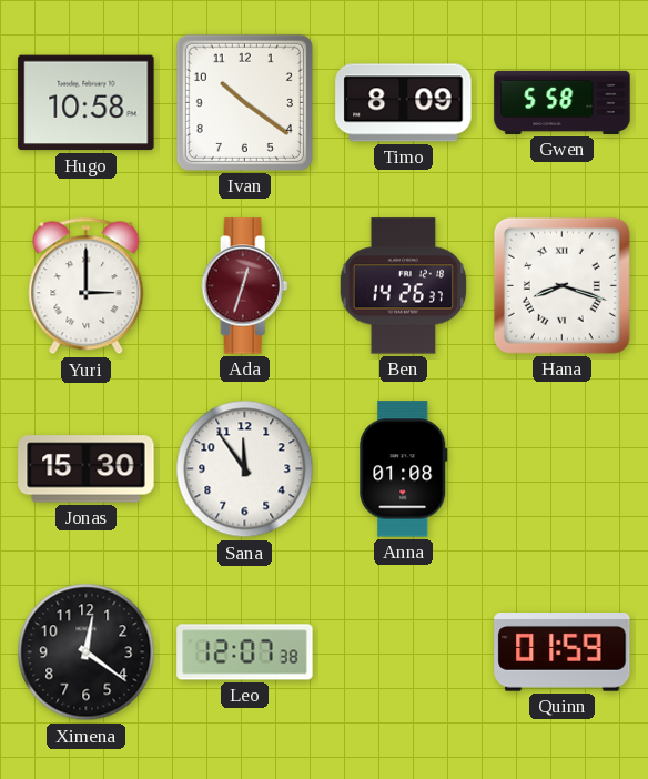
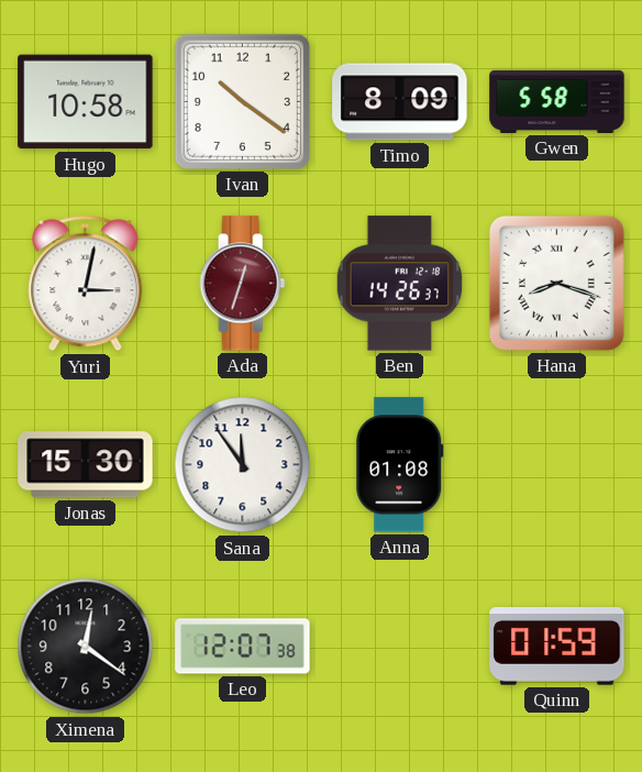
Yuri: 3:00 -> 3:02 (86, 284)
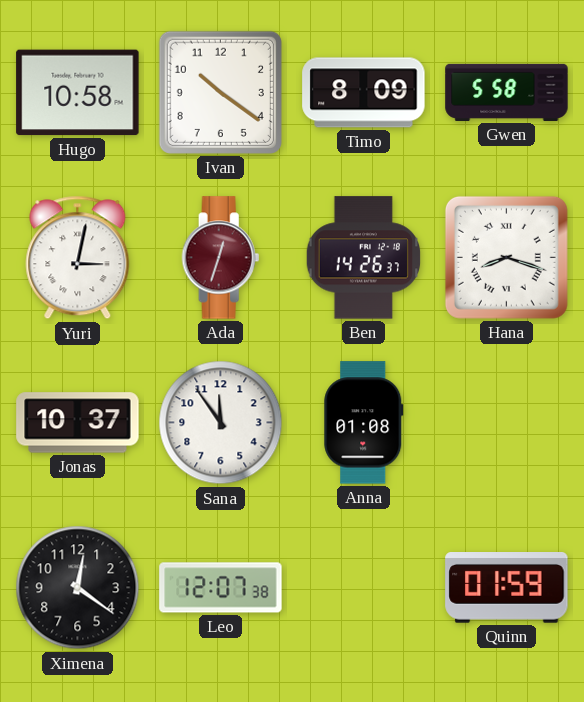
Jonas: 15:30 -> 10:37 (78, 423)
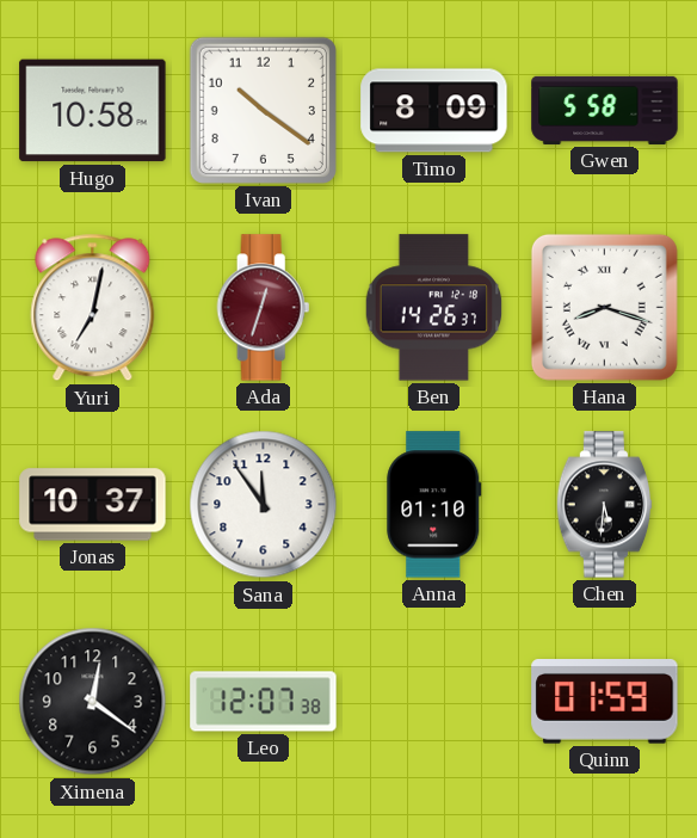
Yuri: 3:02 -> 7:02 (93, 308)
Anna: 01:08 -> 01:10 (434, 505)
Chen: none -> 5:31 (605, 505)
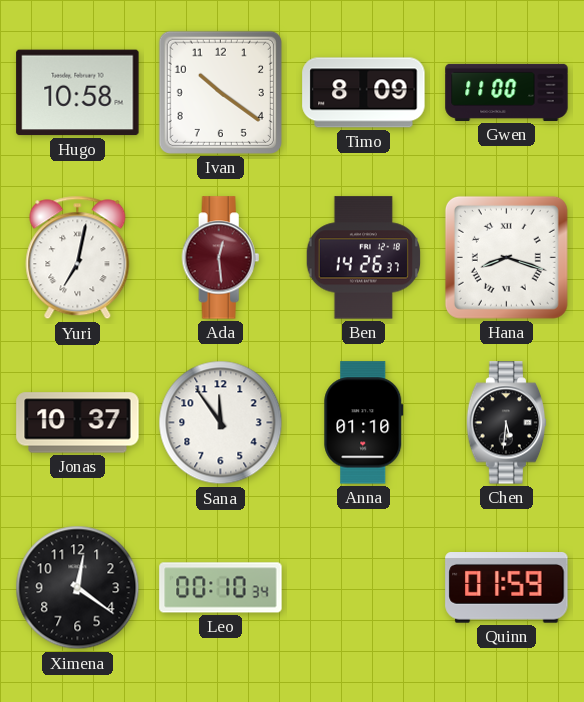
Gwen: 5:58 -> 11:00 (507, 92)
Ada: 12:33 -> 12:29 (221, 258)
Leo: 12:07 -> 00:10 (221, 588)
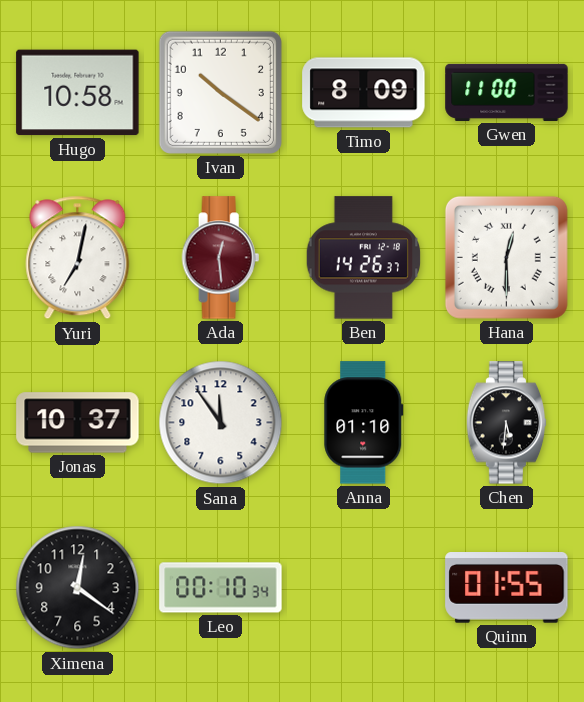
Hana: 8:18 -> 12:30 (506, 257)
Quinn: 01:59 -> 01:55 (507, 588)
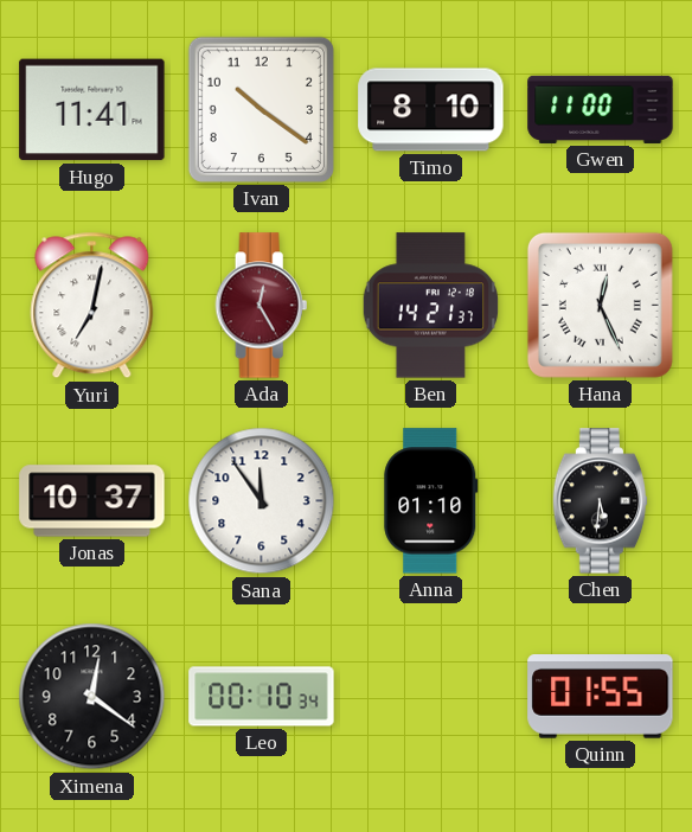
Hugo: 10:58 -> 11:41 (92, 110)
Timo: 8:09 -> 8:10 (431, 110)
Ada: 12:29 -> 12:25 (262, 306)
Ben: 14:26 -> 14:21 (431, 306)
Hana: 12:30 -> 12:26 (600, 305)
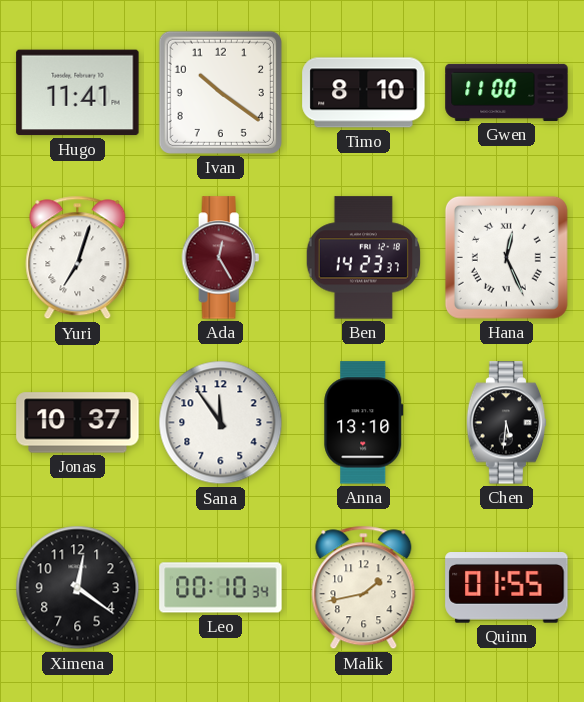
Yuri: 7:02 -> 7:03 (78, 258)
Ben: 14:21 -> 14:23 (364, 258)
Anna: 01:10 -> 13:10 (364, 423)
Malik: none -> 1:43 (364, 588)
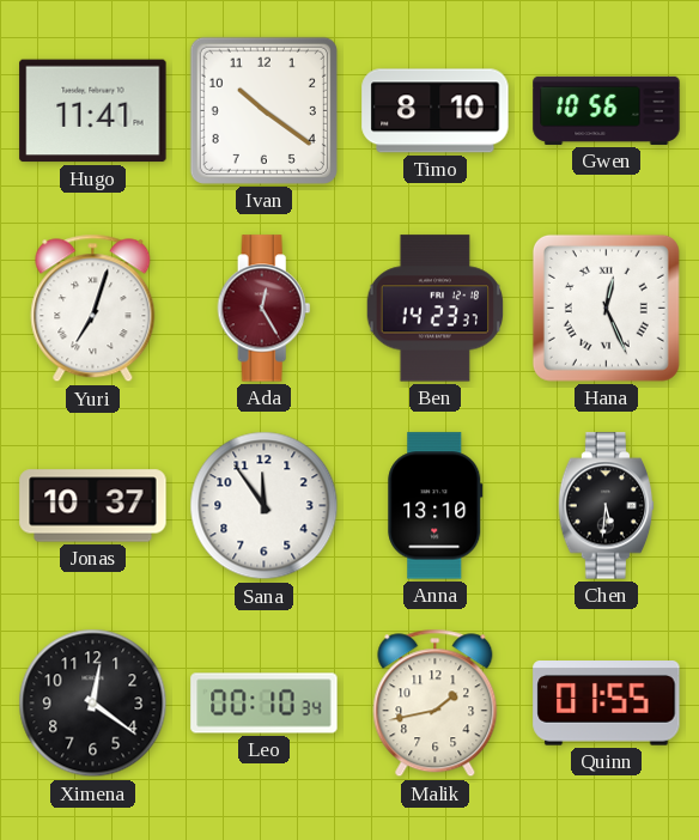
Gwen: 11:00 -> 10:56 (607, 110)
